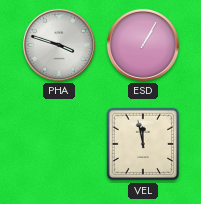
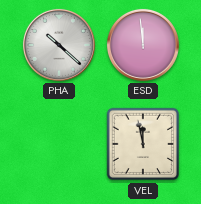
PHA: 3:48 -> 10:22 (59, 45)
ESD: 1:05 -> 11:59 (143, 45)
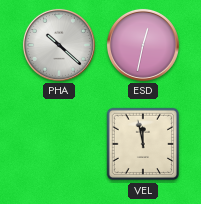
ESD: 11:59 -> 12:32 (143, 45)
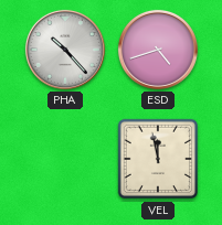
PHA: 10:22 -> 10:23 (65, 50)
ESD: 12:32 -> 4:42 (158, 50)
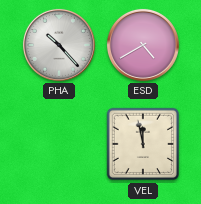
ESD: 4:42 -> 4:40 (143, 45)
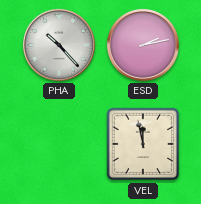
ESD: 4:40 -> 2:13 (143, 45)
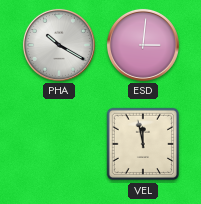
PHA: 10:23 -> 10:20 (59, 45)
ESD: 2:13 -> 3:01 (143, 45)
